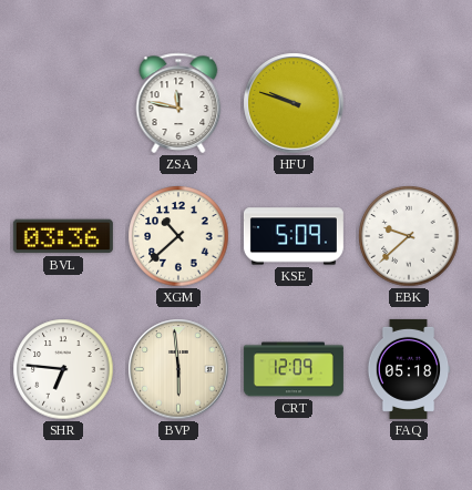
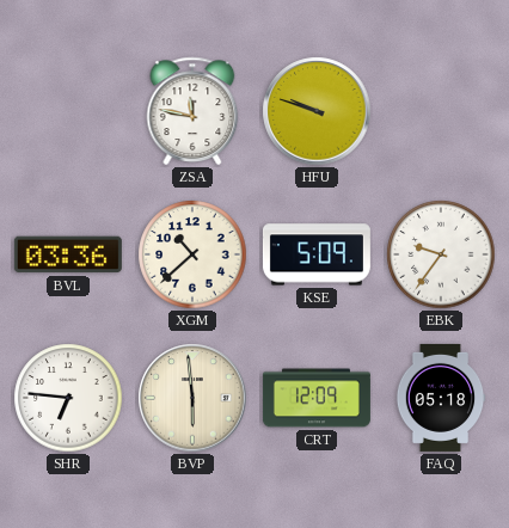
EBK: 9:38 -> 9:36 (441, 254)
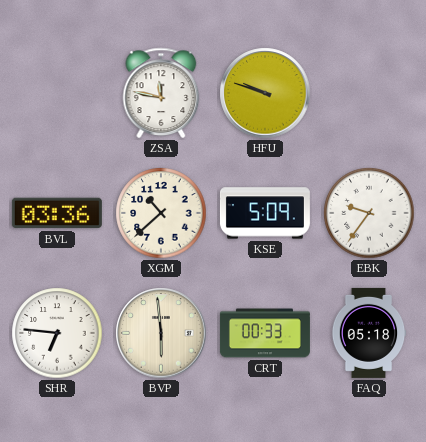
CRT: 12:09 -> 00:33 (265, 333)
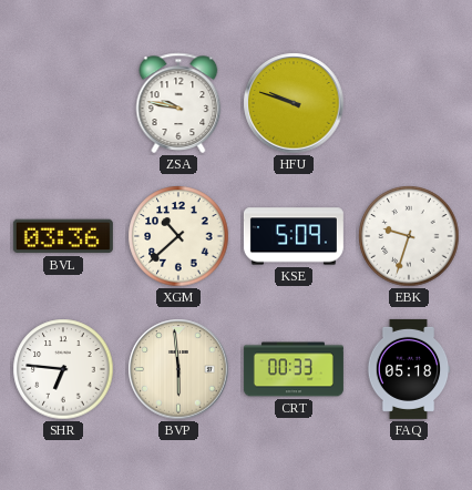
ZSA: 11:47 -> 9:47 (178, 103)
EBK: 9:36 -> 9:33 (409, 236)
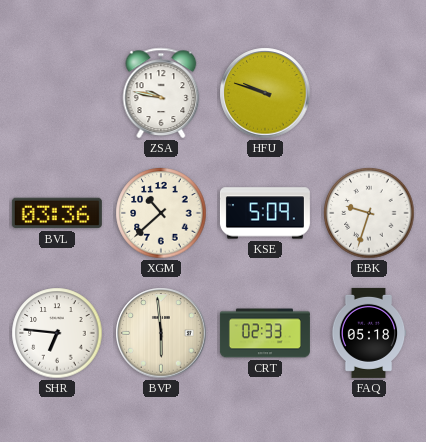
CRT: 00:33 -> 02:33 (265, 333)
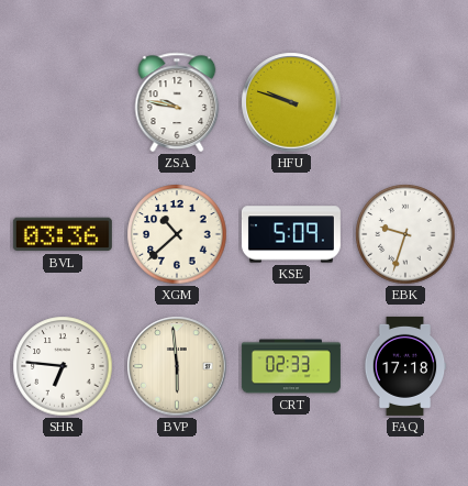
FAQ: 05:18 -> 17:18 (405, 366)
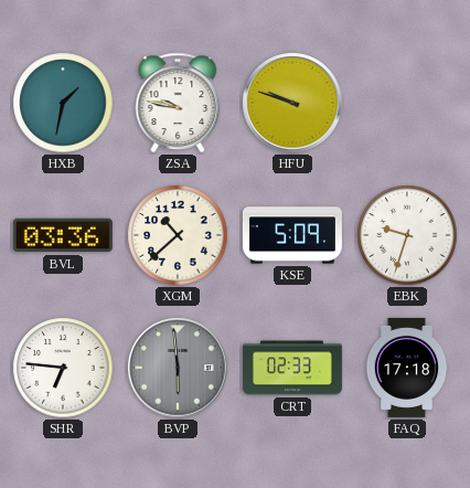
HXB: none -> 1:32 (63, 103)
BVP dial: cream -> grey (178, 368)
